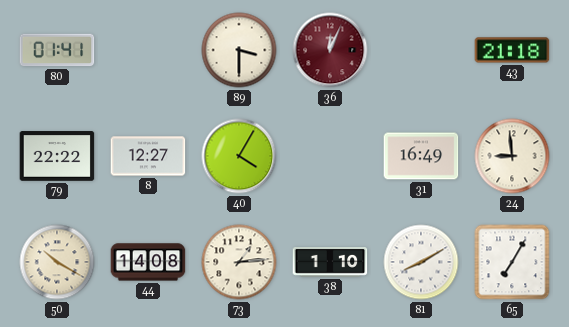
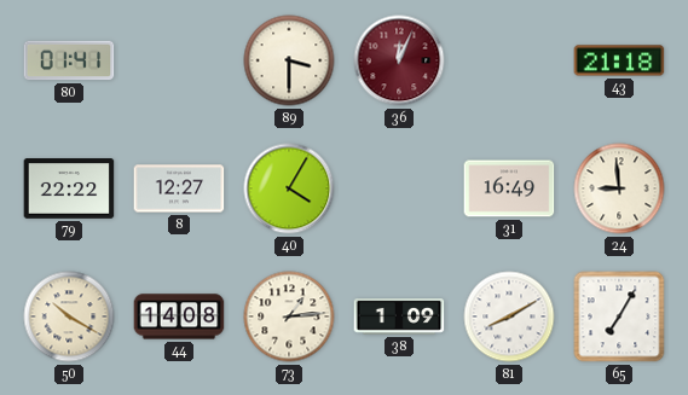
38: 1:10 -> 1:09 (399, 318)
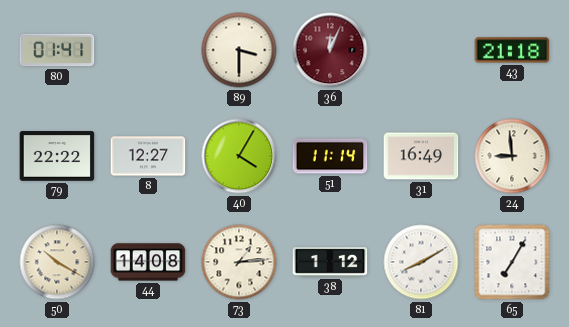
51: none -> 11:14 (330, 156)
38: 1:09 -> 1:12 (330, 263)
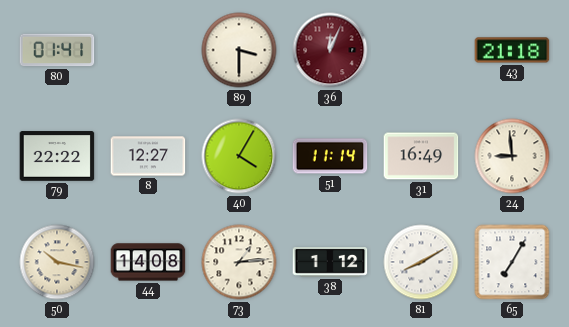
50: 10:20 -> 10:17 (57, 262)
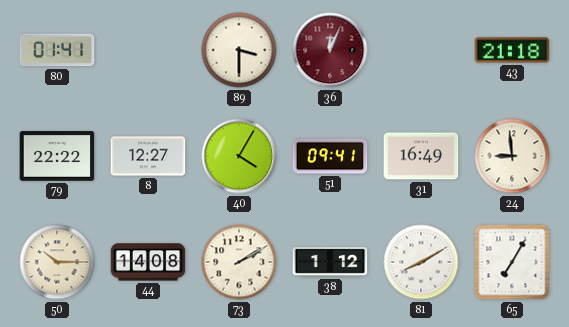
51: 11:14 -> 09:41 (330, 156)
50: 10:17 -> 10:15 (57, 262)
73: 1:14 -> 2:10 (239, 262)
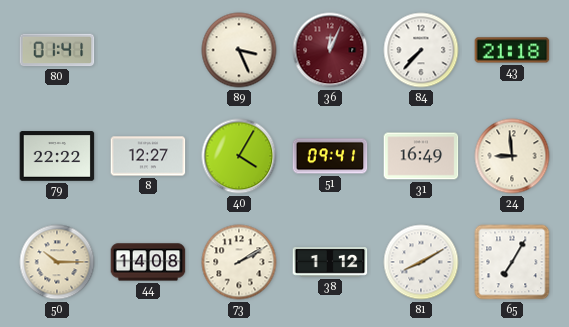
89: 3:30 -> 3:26 (239, 50)
84: none -> 7:37 (421, 50)
